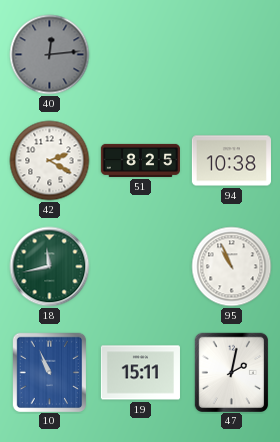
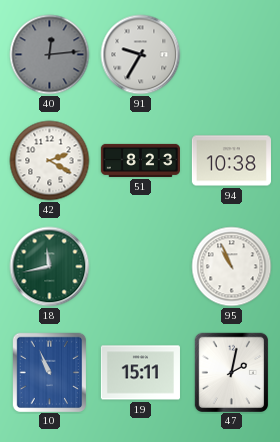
91: none -> 9:35 (141, 55)
51: 8:25 -> 8:23 (140, 160)
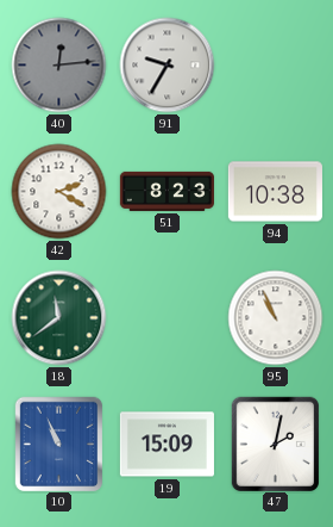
18: 11:43 -> 11:39 (59, 318)
19: 15:11 -> 15:09 (166, 445)
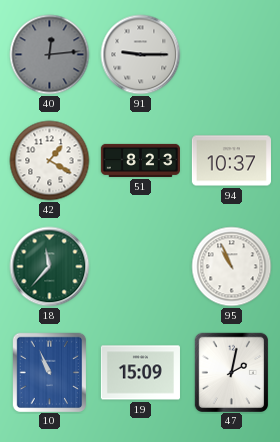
91: 9:35 -> 9:15 (141, 55)
42: 2:20 -> 1:20 (50, 161)
94: 10:38 -> 10:37 (231, 161)
18: 11:39 -> 11:37 (50, 267)
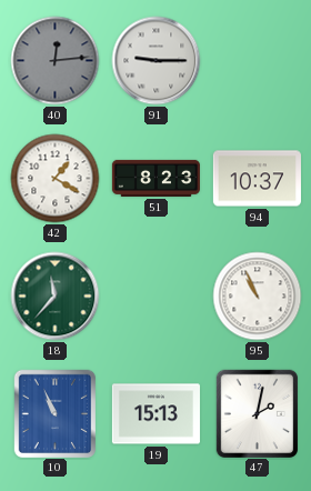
19: 15:09 -> 15:13 (155, 414)
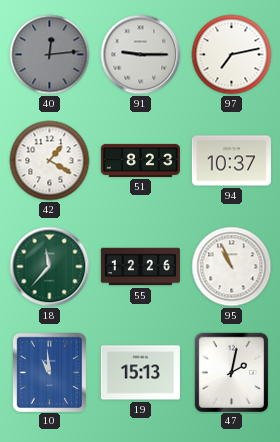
97: none -> 7:13 (232, 55)
55: none -> 12:26 (140, 267)
10: 10:56 -> 10:59 (49, 372)
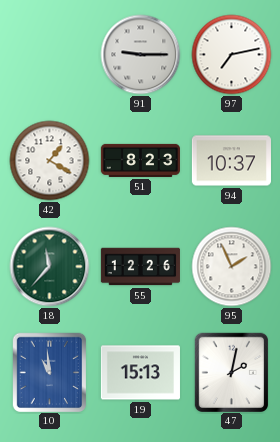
40: 12:14 -> none (50, 55)
95: 10:56 -> 1:56 (232, 267)
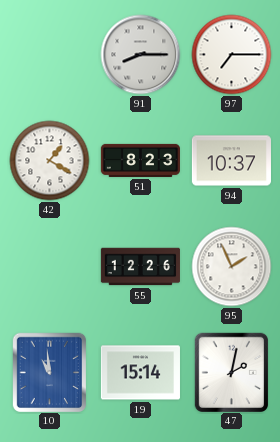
91: 9:15 -> 8:15 (141, 55)
97: 7:13 -> 7:15 (232, 55)
18: 11:37 -> none (50, 267)
19: 15:13 -> 15:14 (140, 373)
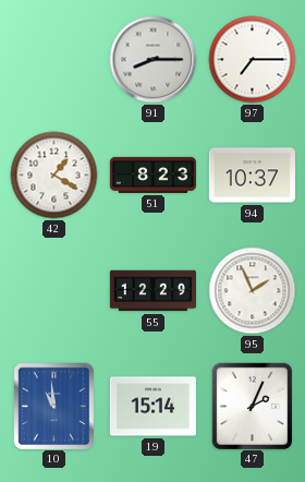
55: 12:26 -> 12:29 (152, 291)
47: 2:02 -> 2:04 (252, 406)
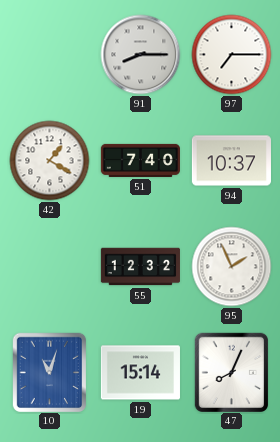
51: 8:23 -> 7:40 (140, 160)
55: 12:29 -> 12:32 (140, 267)
10: 10:59 -> 11:03 (49, 372)
47: 2:04 -> 8:04 (231, 372)
